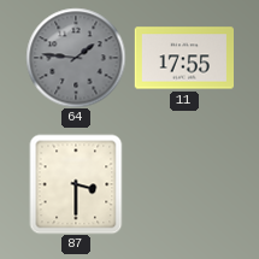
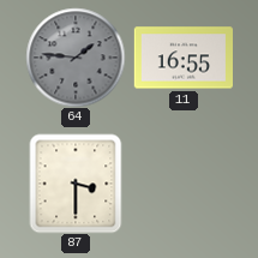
11: 17:55 -> 16:55 (182, 58)
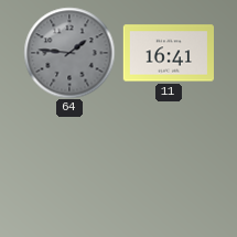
11: 16:55 -> 16:41 (168, 53)
87: 3:30 -> none (76, 184)
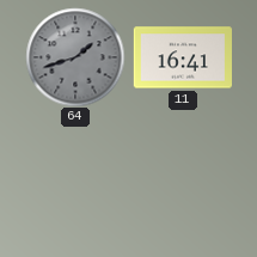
64: 1:46 -> 1:42 (75, 57)
